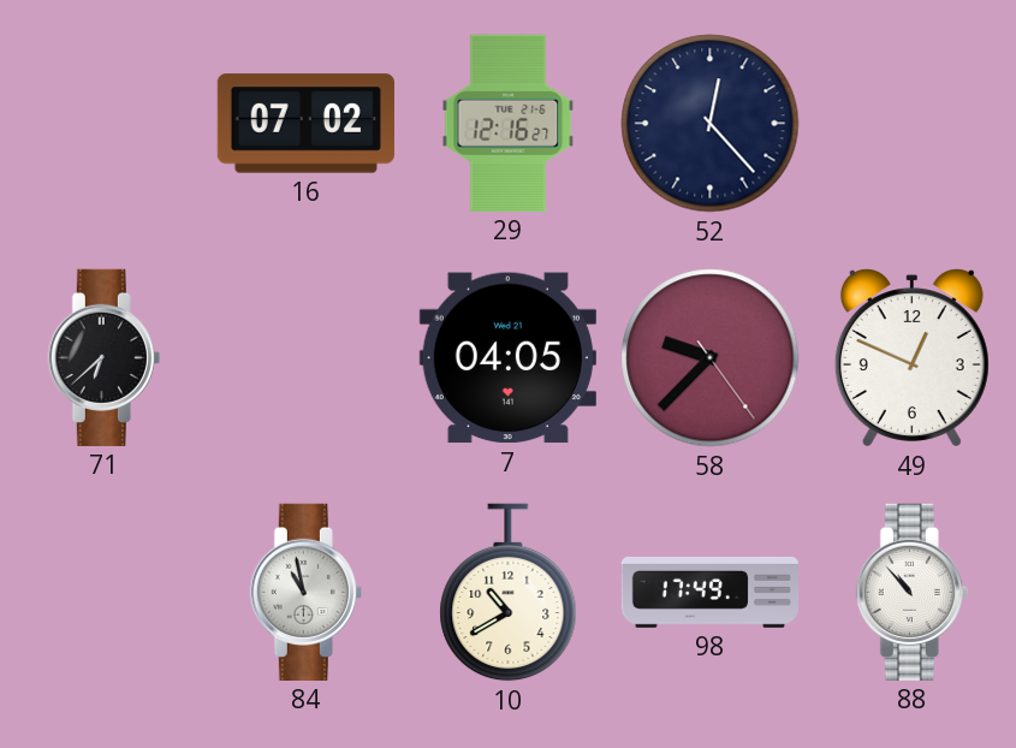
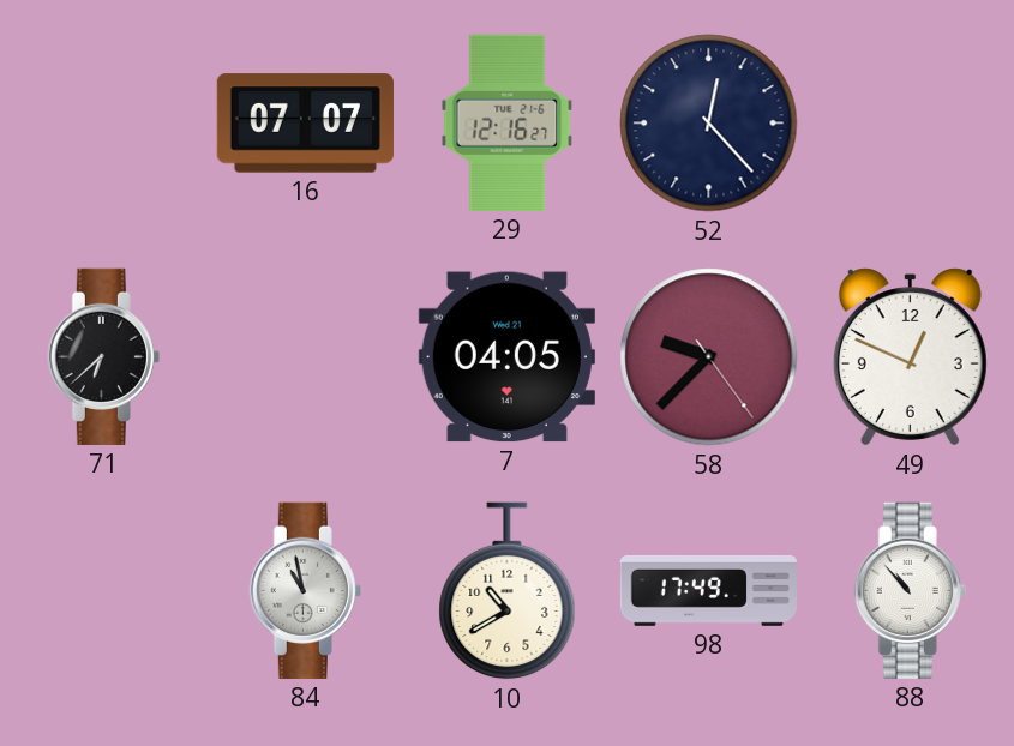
16: 07:02 -> 07:07 (305, 124)
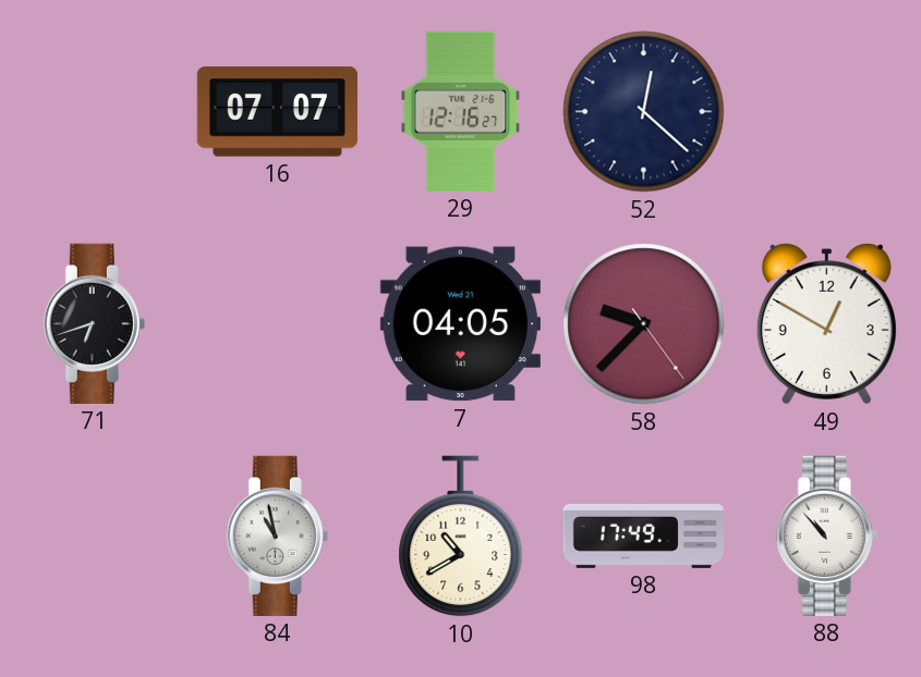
52: 12:23 -> 12:22 (644, 112)
71: 6:38 -> 6:42 (94, 323)
49: 12:49 -> 12:50 (826, 324)
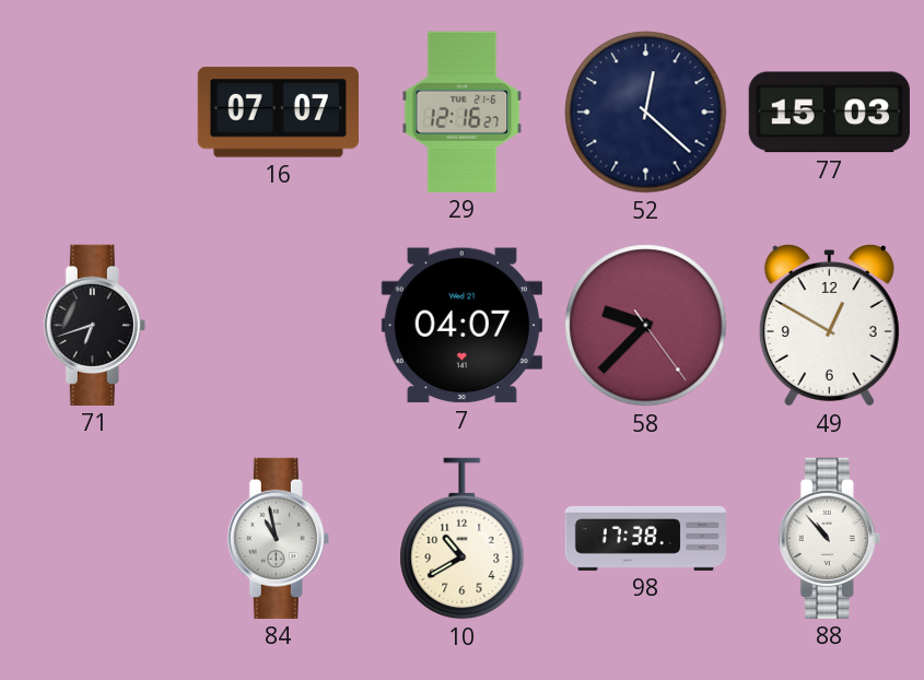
77: none -> 15:03 (829, 113)
7: 04:05 -> 04:07 (461, 326)
98: 17:49 -> 17:38 (645, 538)
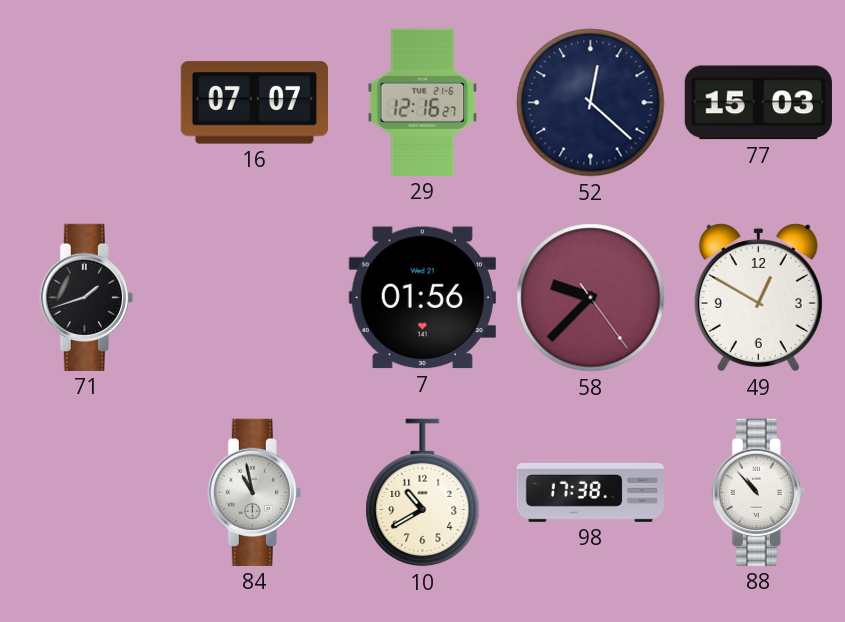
71: 6:42 -> 1:42 (86, 297)
7: 04:07 -> 01:56 (422, 298)
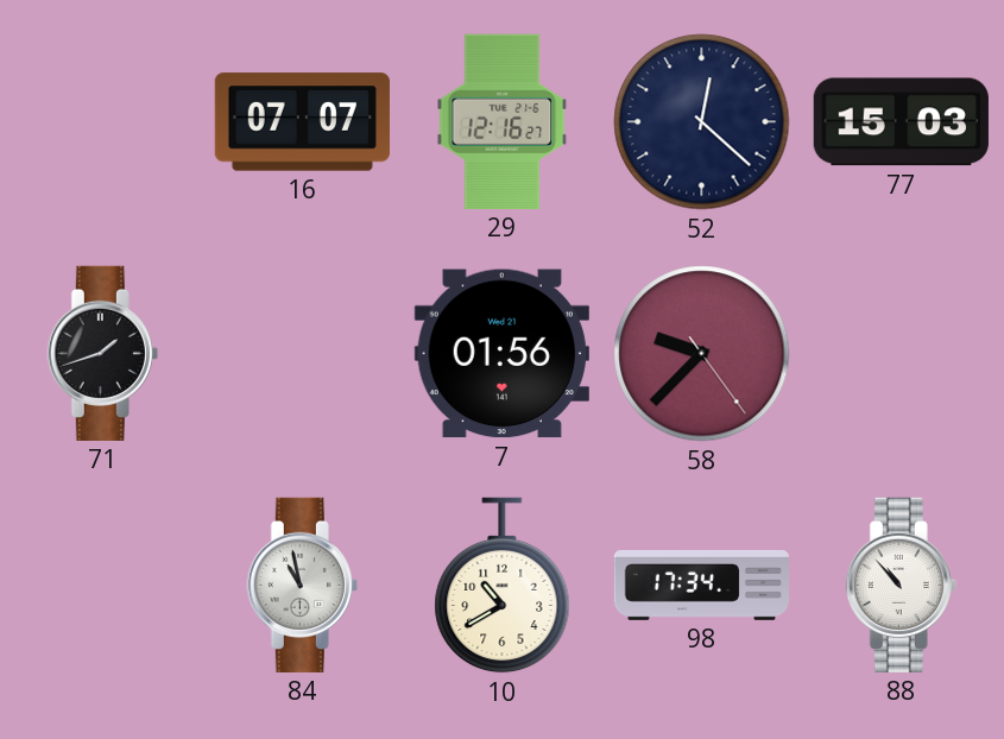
49: 12:50 -> none (758, 298)
98: 17:38 -> 17:34 (701, 585)
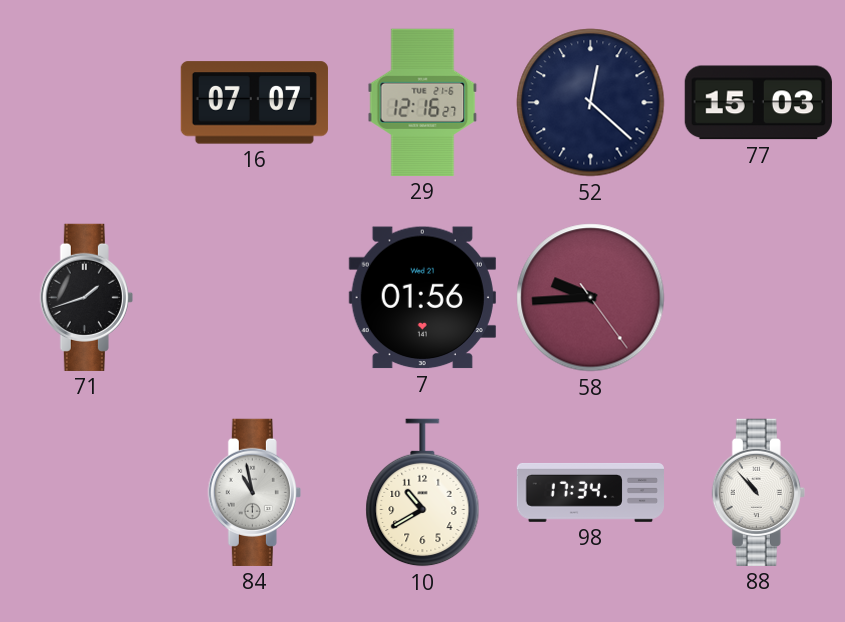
58: 9:37 -> 9:44 (591, 298)
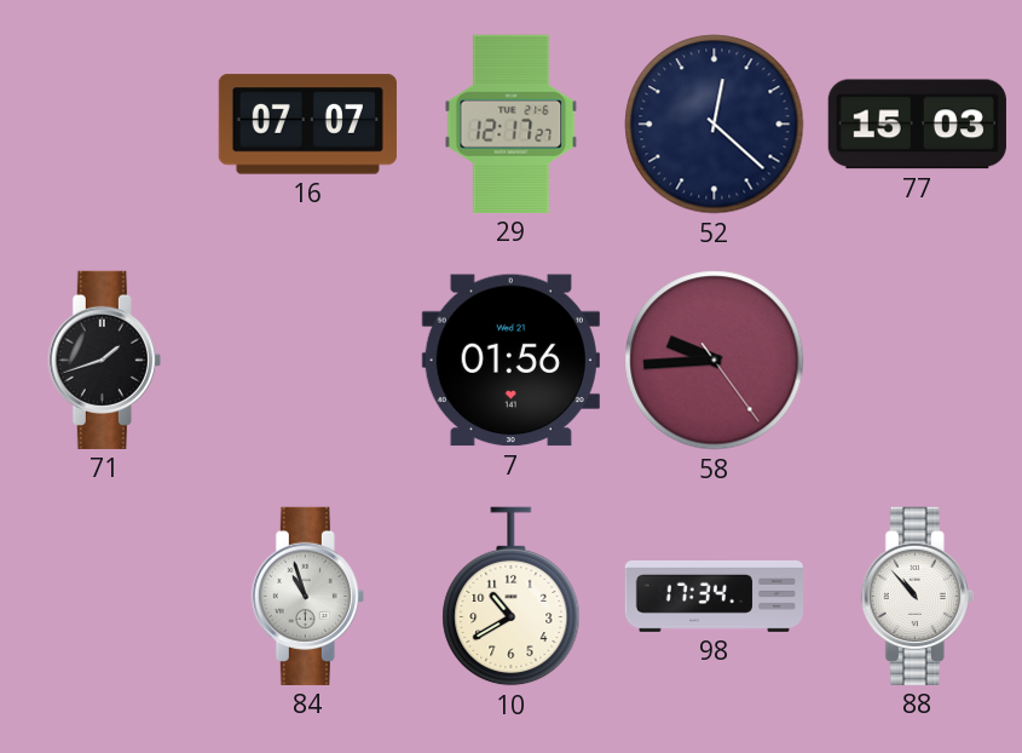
29: 12:16 -> 12:17 (512, 123)
84: 10:58 -> 10:57 (307, 596)
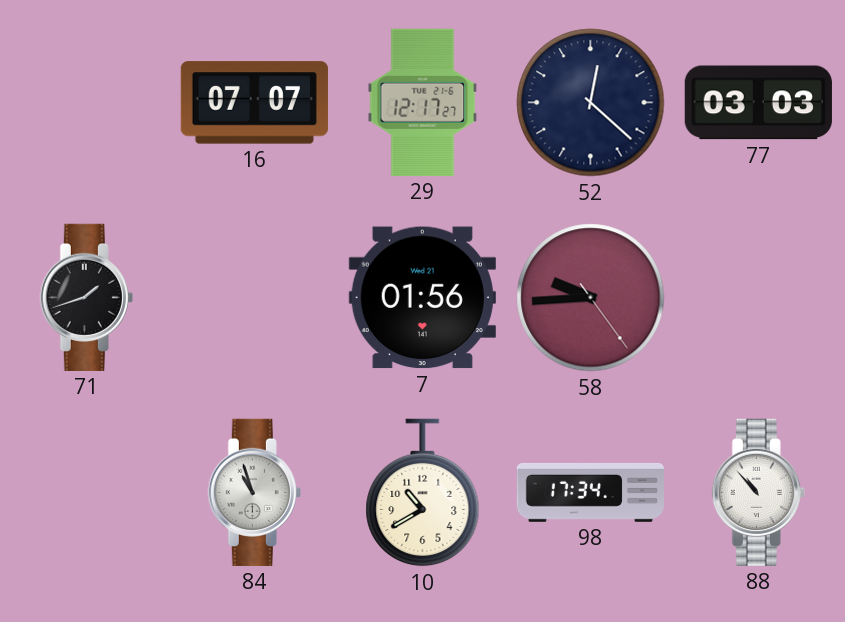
77: 15:03 -> 03:03 (758, 103)
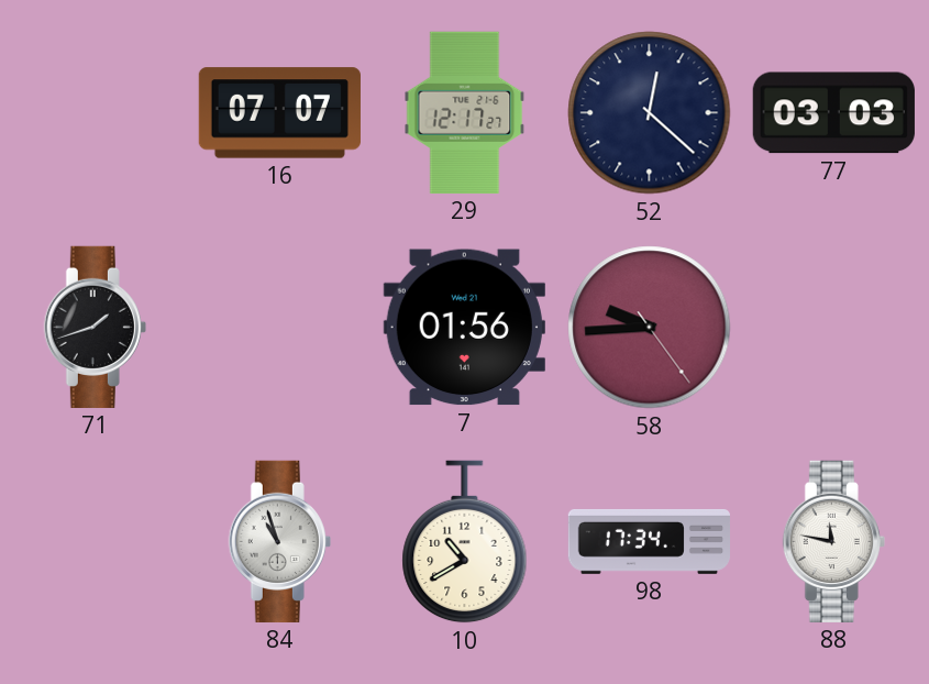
88: 10:53 -> 11:47 (833, 541)
